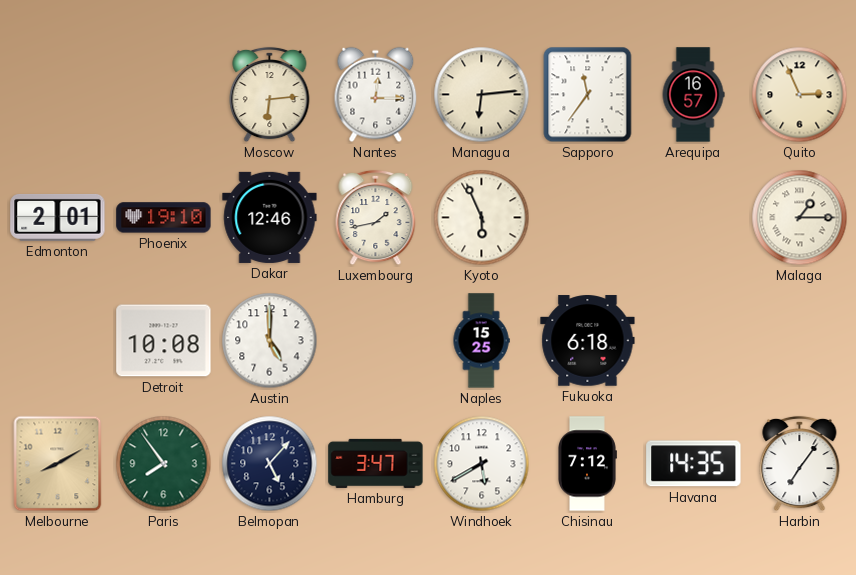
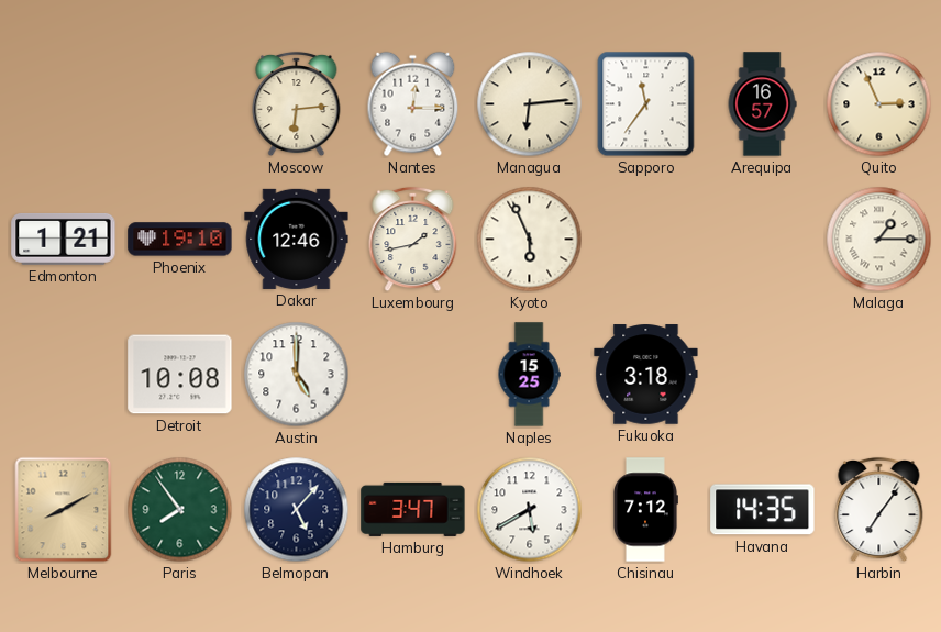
Edmonton: 2:01 -> 1:21 (64, 239)
Fukuoka: 6:18 -> 3:18 (646, 375)
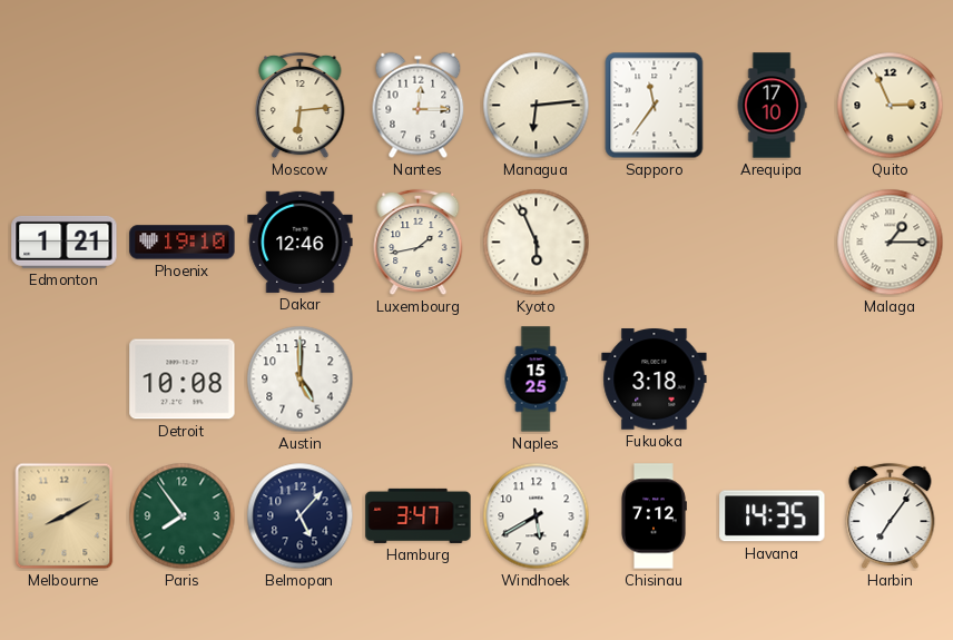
Arequipa: 16:57 -> 17:10 (772, 106)
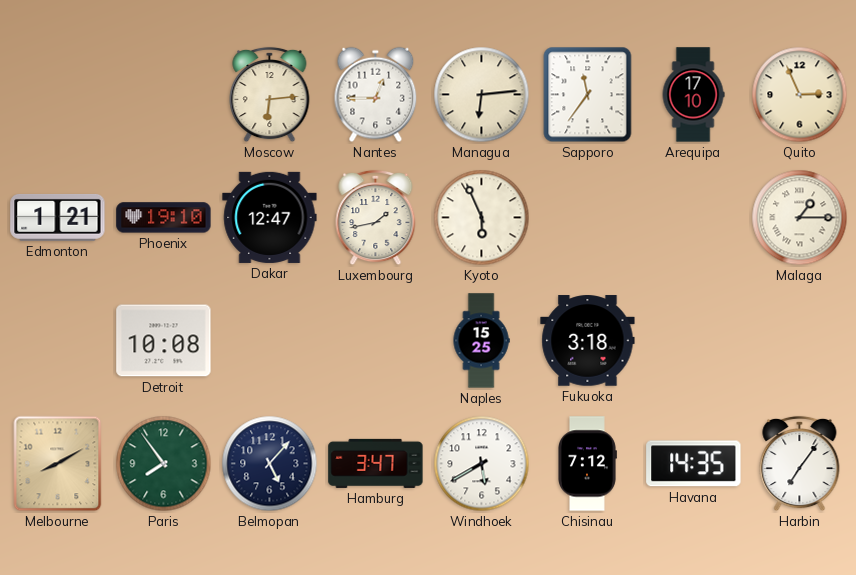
Nantes: 12:15 -> 12:45 (376, 95)
Dakar: 12:46 -> 12:47 (270, 217)
Austin: 5:00 -> none (301, 380)
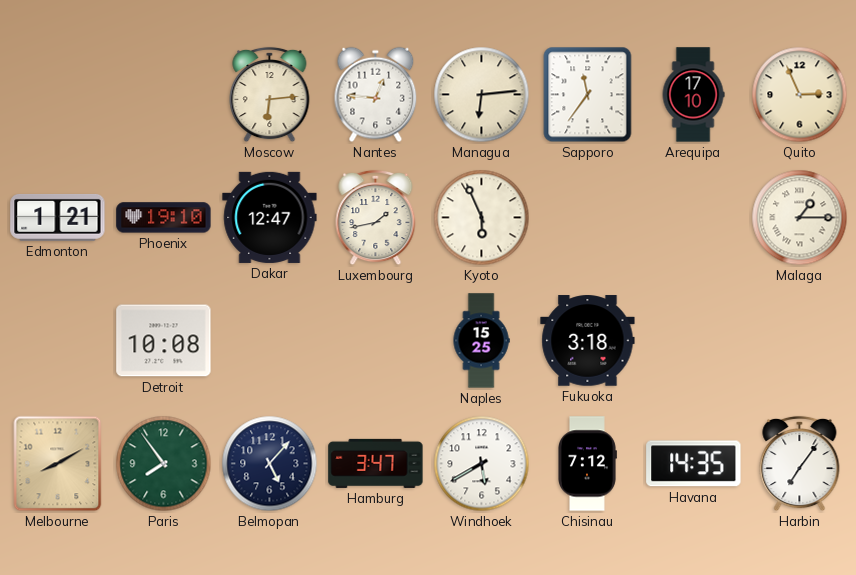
Nantes: 12:45 -> 12:46 (376, 95)
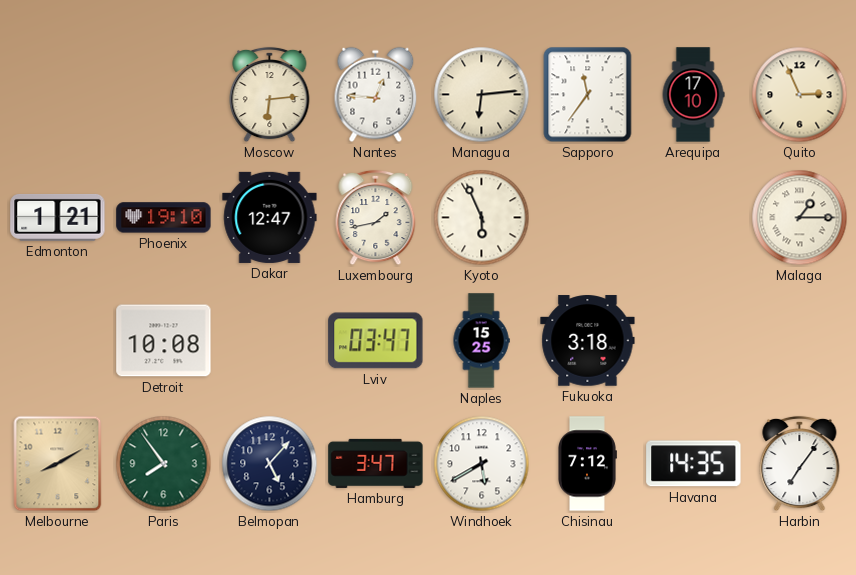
Lviv: none -> 03:47 (376, 341)
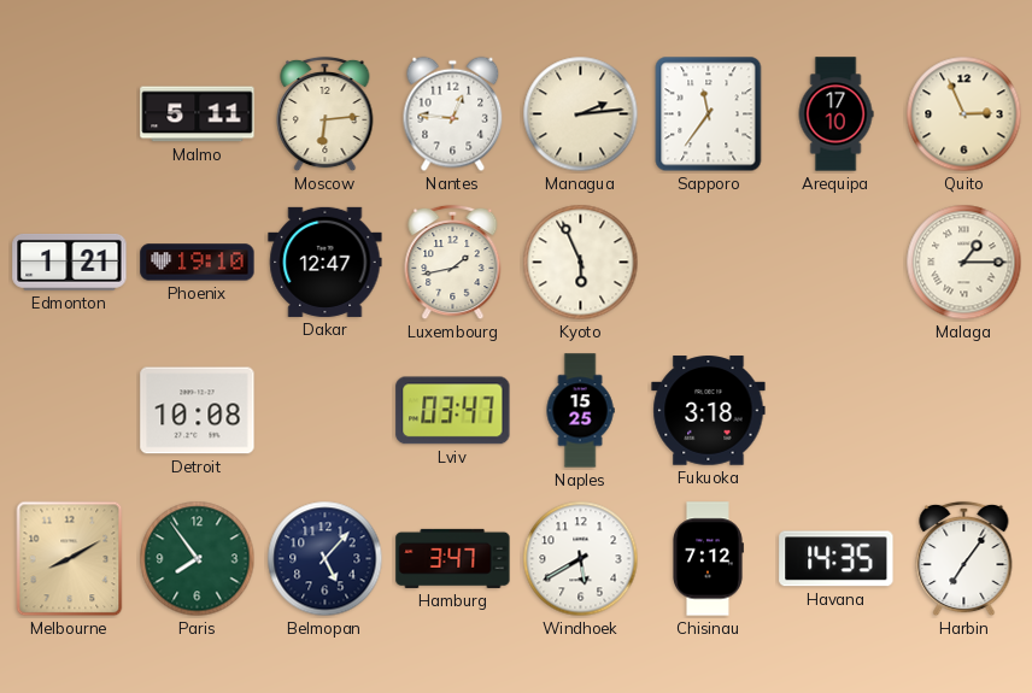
Malmo: none -> 5:11 (198, 114)
Managua: 6:14 -> 2:14 (581, 114)
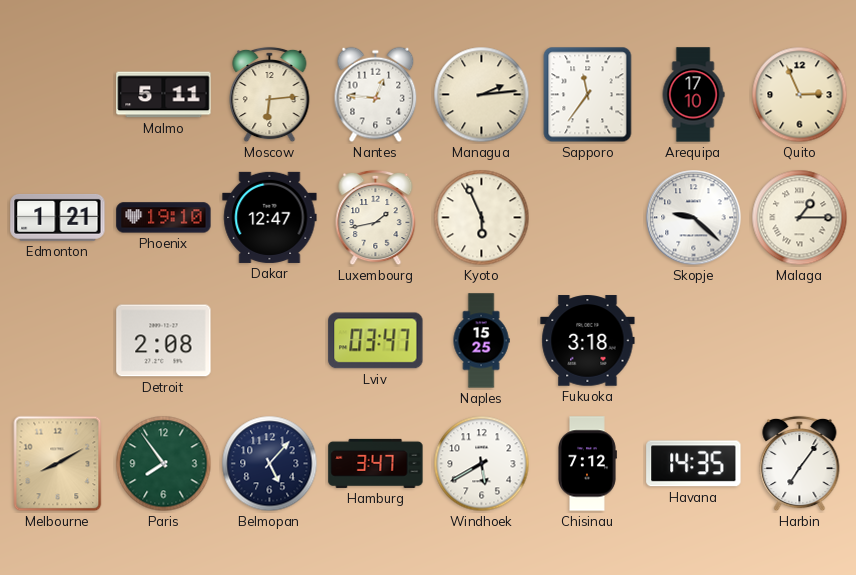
Skopje: none -> 9:22 (694, 218)
Detroit: 10:08 -> 2:08 (164, 341)
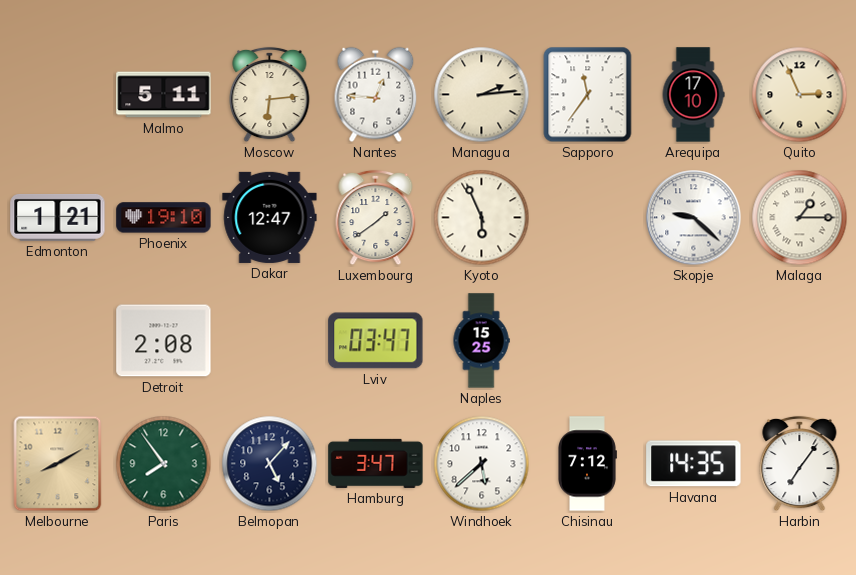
Luxembourg: 1:43 -> 1:39 (376, 218)
Fukuoka: 3:18 -> none (588, 341)
Windhoek: 5:40 -> 5:38 (482, 464)
